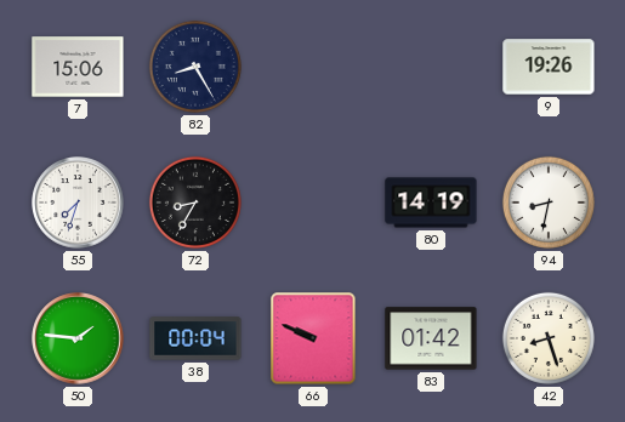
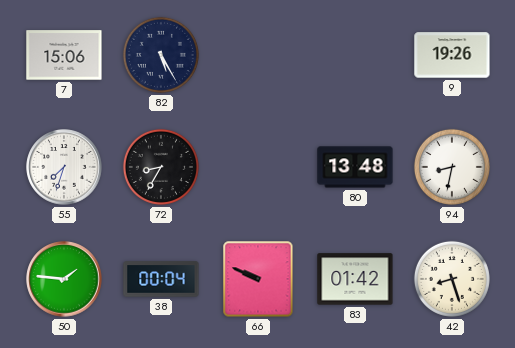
82: 8:25 -> 5:25 (161, 55)
80: 14:19 -> 13:48 (355, 167)
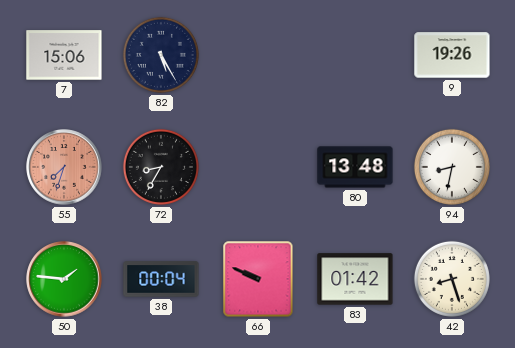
55 dial: white -> salmon (64, 167)
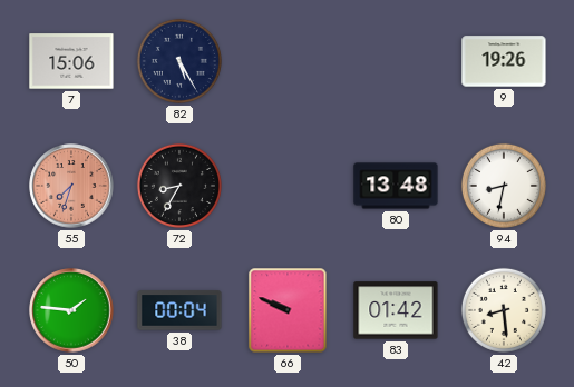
42: 8:27 -> 8:29 (504, 310)
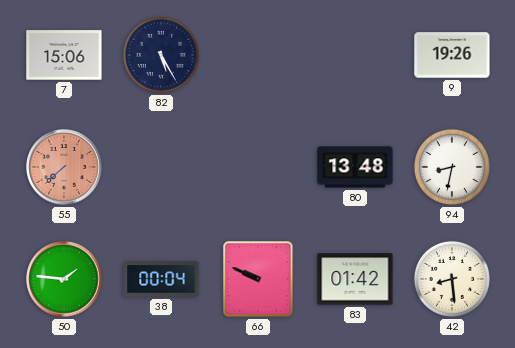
55: 7:33 -> 7:38 (64, 167)
72: 8:35 -> none (179, 186)
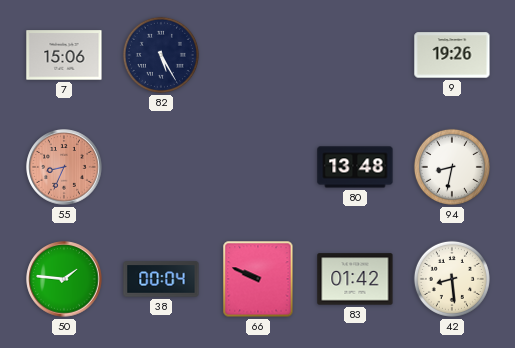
55: 7:38 -> 8:34 (64, 167)
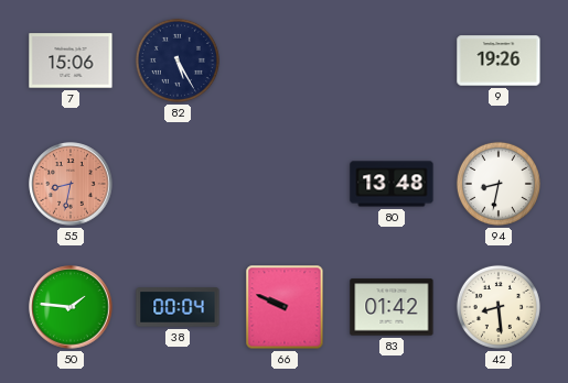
55: 8:34 -> 8:32 (71, 184)
